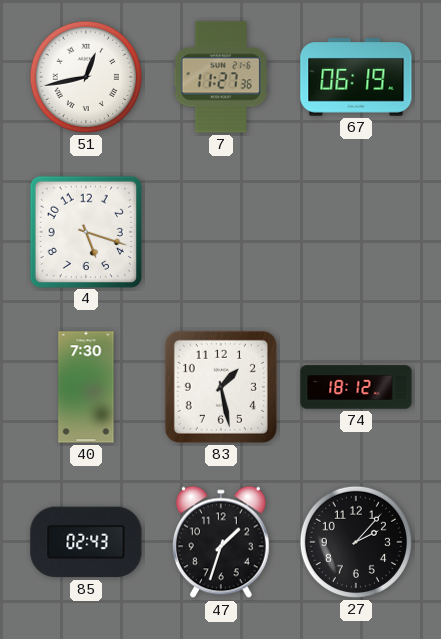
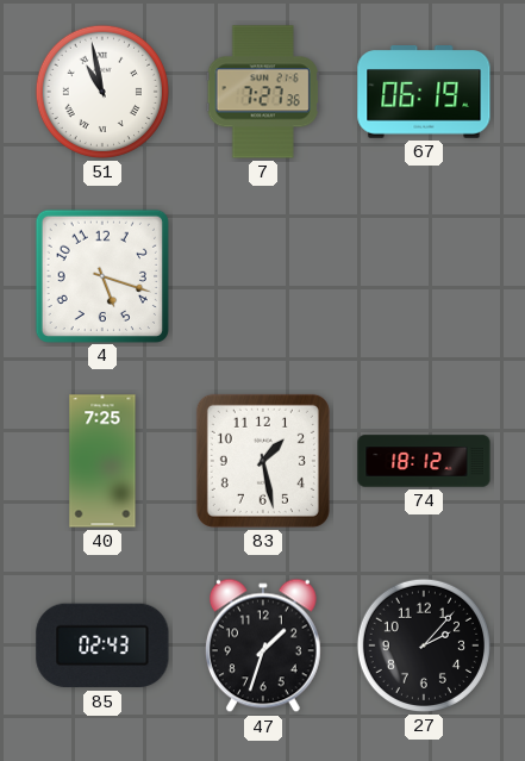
51: 12:43 -> 10:58 (102, 92)
7: 11:27 -> 7:27 (263, 92)
40: 7:30 -> 7:25 (102, 461)
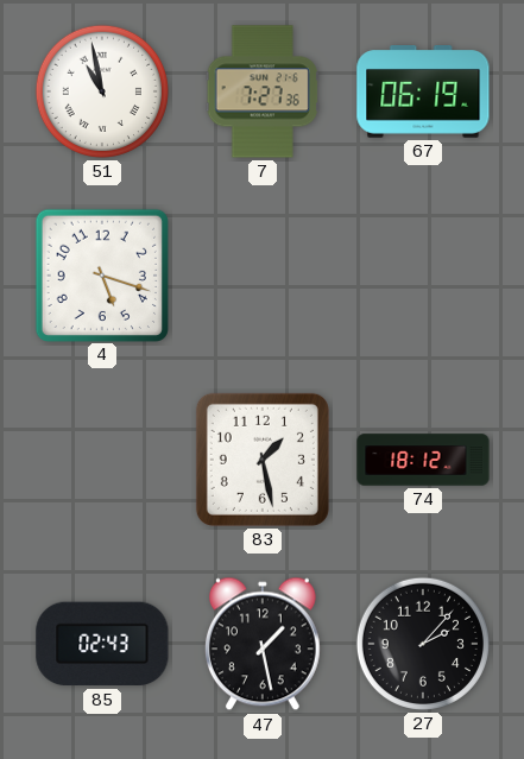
40: 7:25 -> none (102, 461)
47: 1:33 -> 1:28 (263, 644)
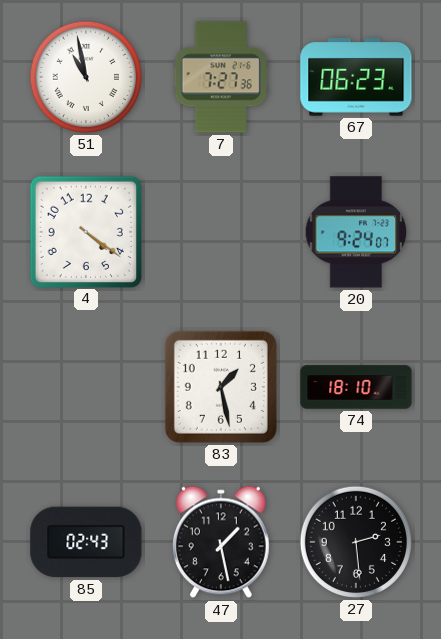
67: 06:19 -> 06:23 (356, 78)
4: 5:18 -> 4:21 (85, 231)
20: none -> 9:24 (356, 232)
74: 18:12 -> 18:10 (356, 387)
27: 2:07 -> 2:29 (356, 542)
